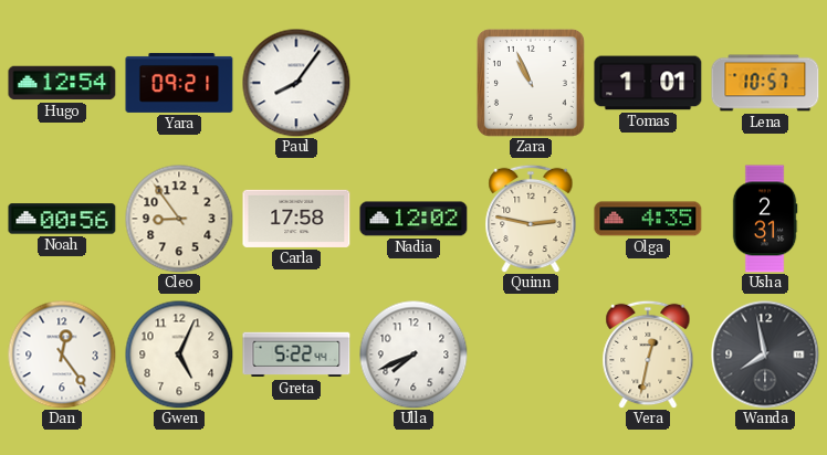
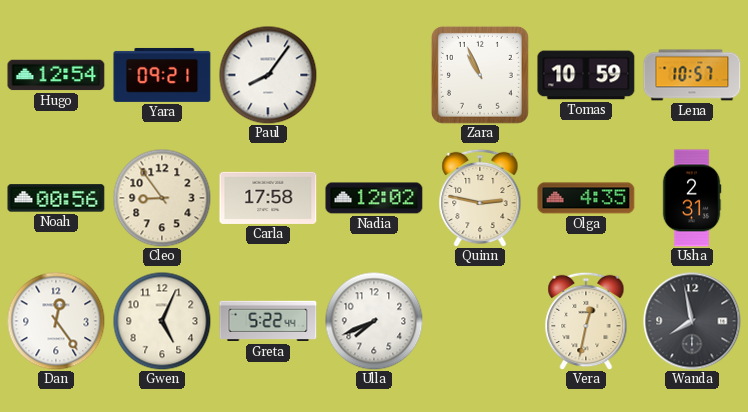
Tomas: 1:01 -> 10:59 (586, 75)
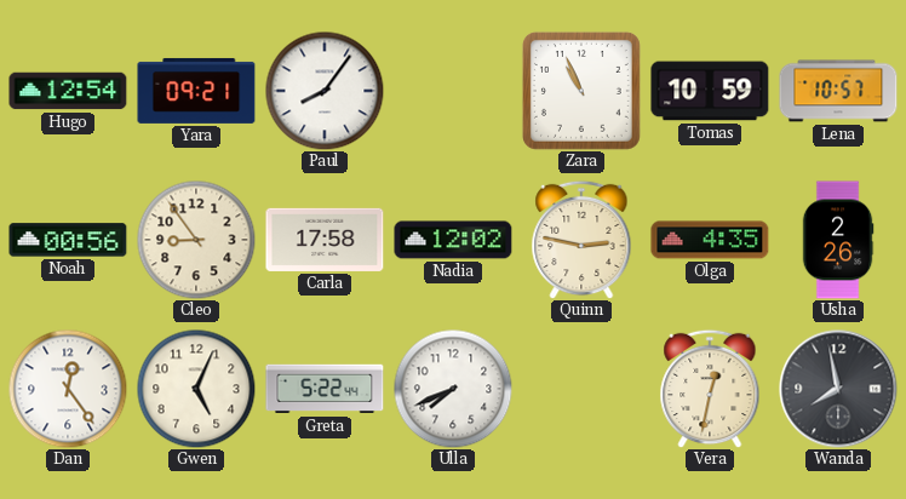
Usha: 2:31 -> 2:26 (838, 240)
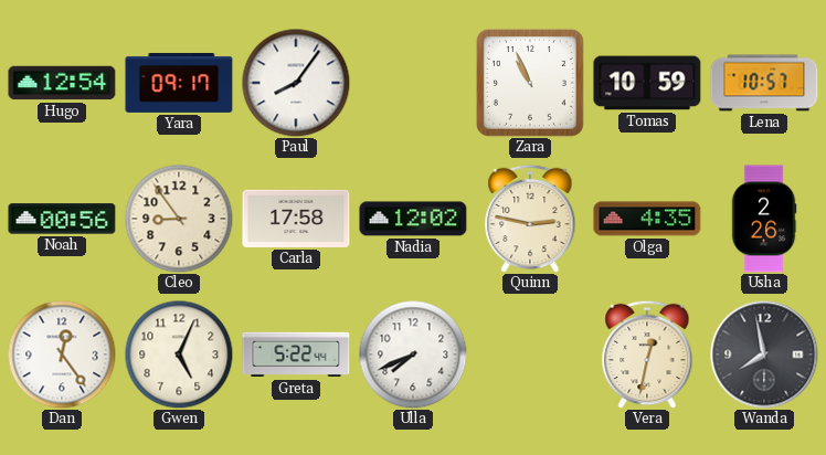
Yara: 09:21 -> 09:17 (179, 83)
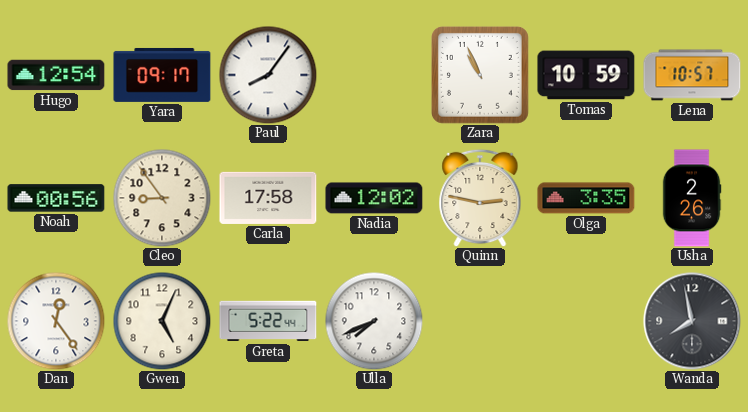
Olga: 4:35 -> 3:35 (586, 198)
Vera: 12:32 -> none (647, 355)
